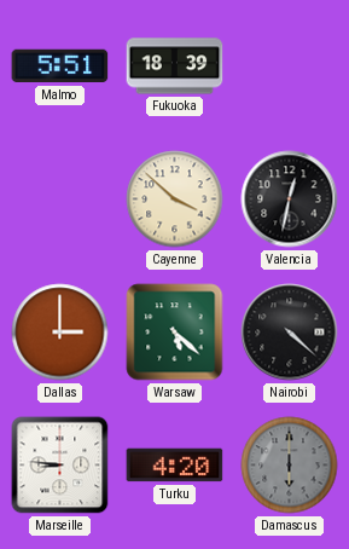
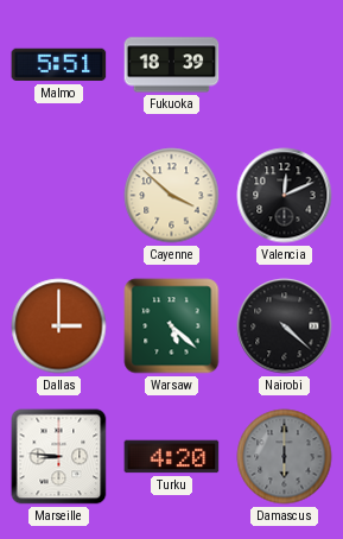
Valencia: 12:32 -> 12:11 (285, 196)
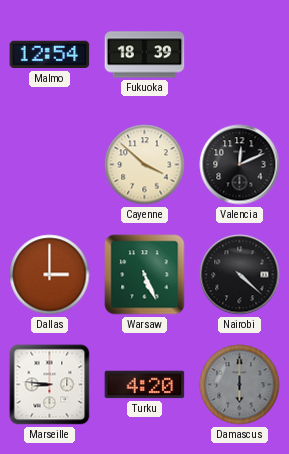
Malmo: 5:51 -> 12:54 (50, 55)
Warsaw: 5:22 -> 5:26 (145, 275)
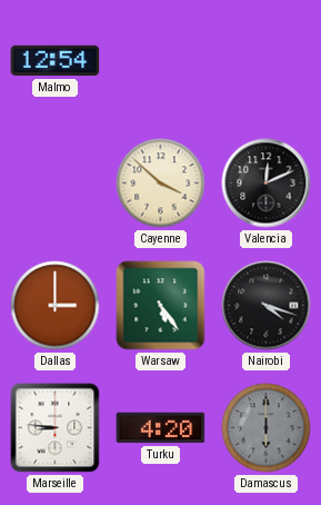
Fukuoka: 18:39 -> none (145, 55)
Warsaw: 5:26 -> 5:24 (161, 306)
Nairobi: 4:22 -> 4:18 (267, 306)
